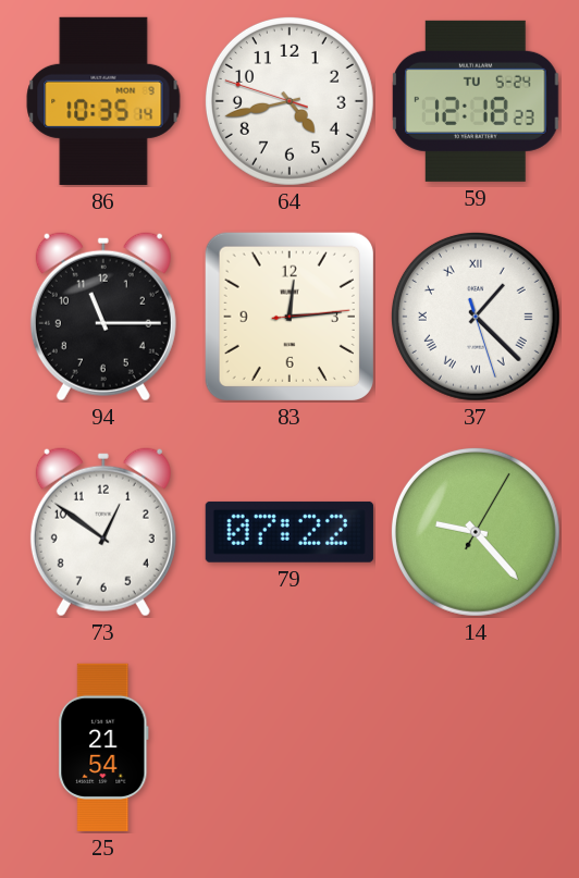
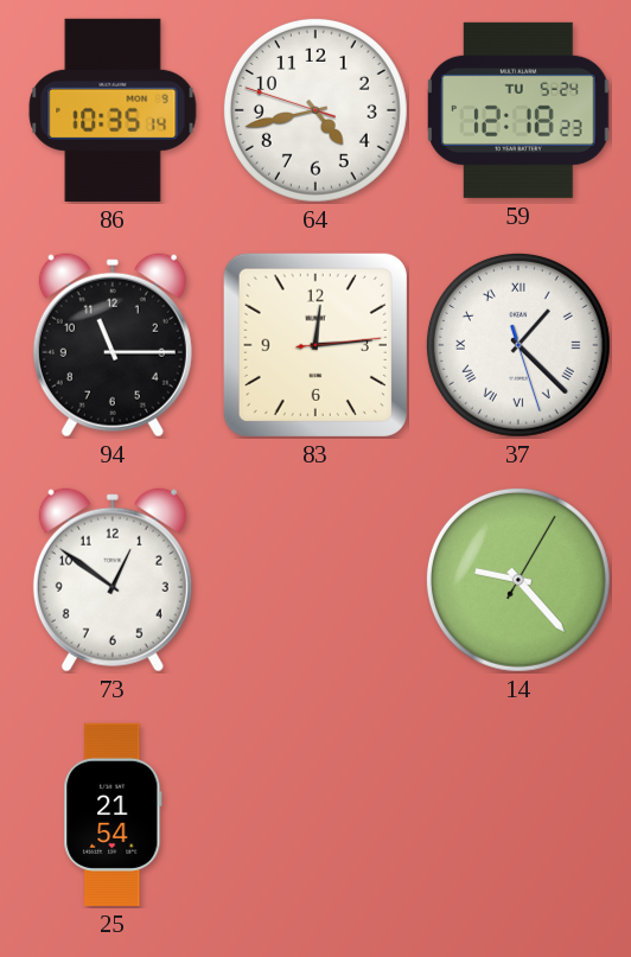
79: 07:22 -> none (289, 532)
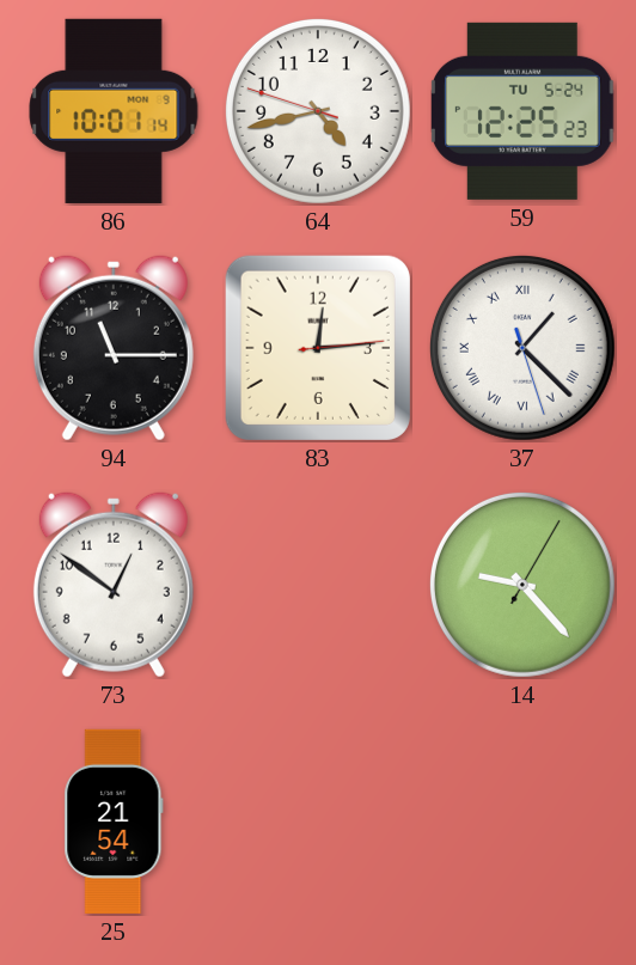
86: 10:35 -> 10:01 (114, 111)
59: 12:18 -> 12:25 (524, 111)
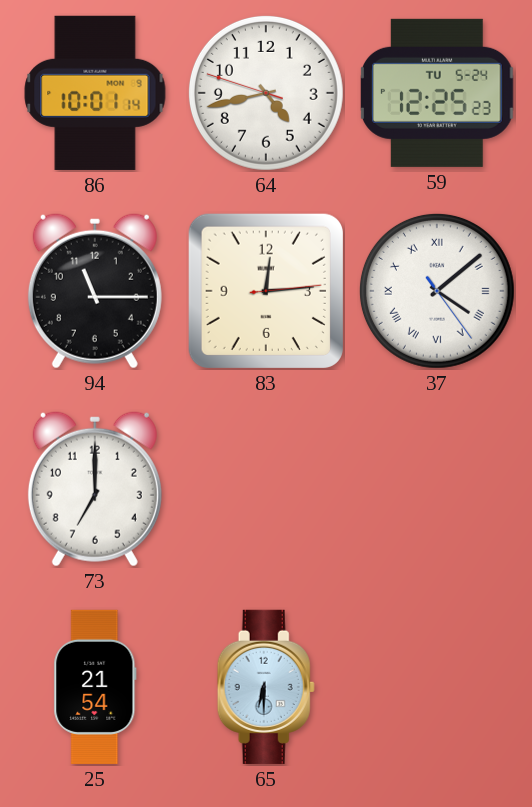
37: 1:22 -> 4:08 (437, 291)
73: 12:51 -> 7:00 (95, 489)
14: 9:23 -> none (522, 585)
65: none -> 6:30 (266, 687)
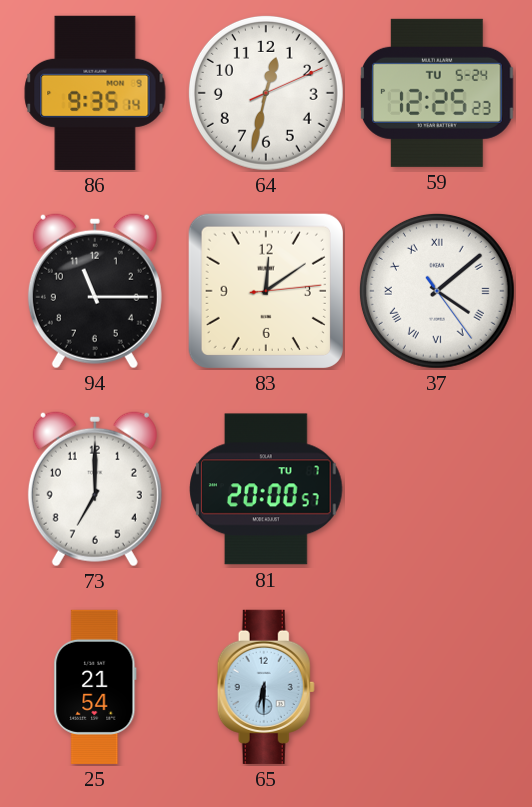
86: 10:01 -> 9:35 (95, 93)
64: 4:42 -> 12:32 (266, 93)
83: 12:14 -> 12:09 (266, 291)
81: none -> 20:00 (266, 489)
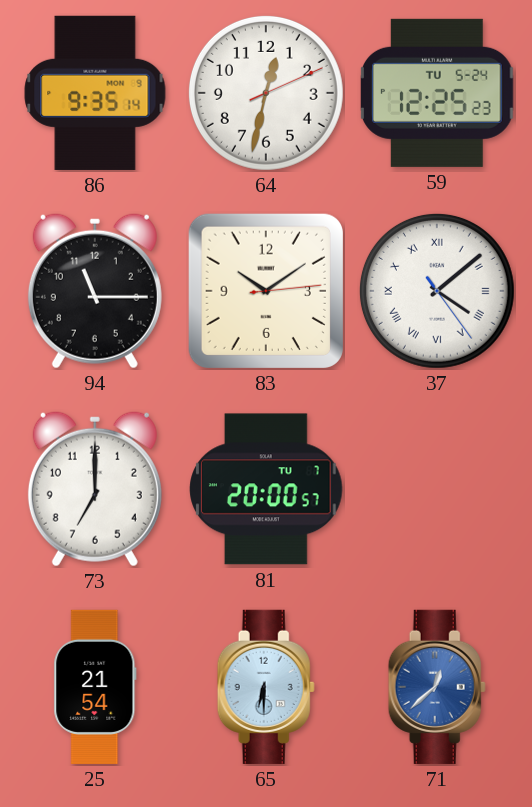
83: 12:09 -> 10:09 (266, 291)
71: none -> 12:38 (437, 687)
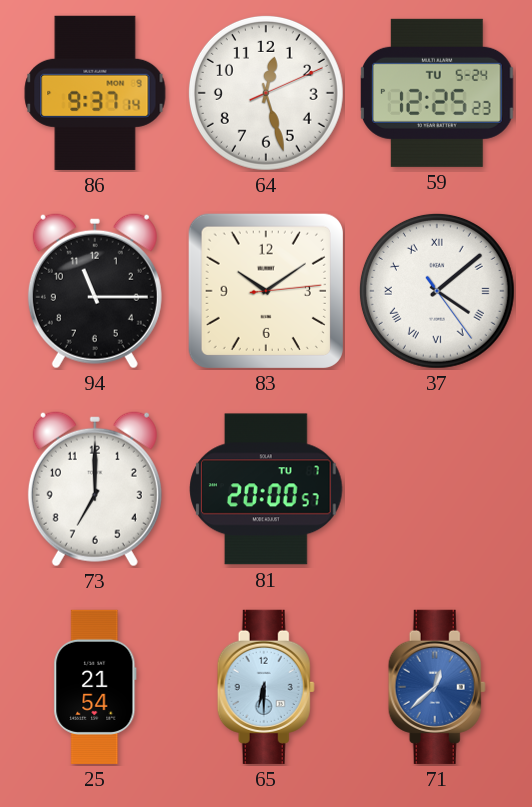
86: 9:35 -> 9:37 (95, 93)
64: 12:32 -> 12:27 (266, 93)
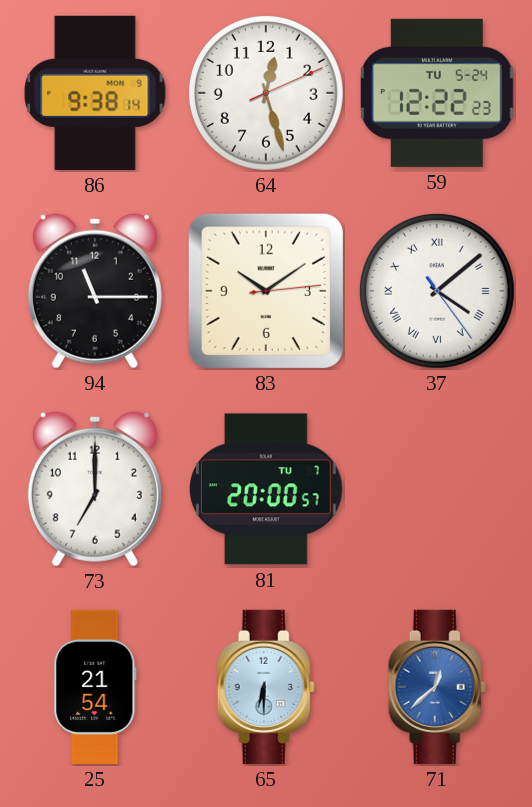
86: 9:37 -> 9:38 (95, 93)
59: 12:25 -> 12:22 (438, 93)
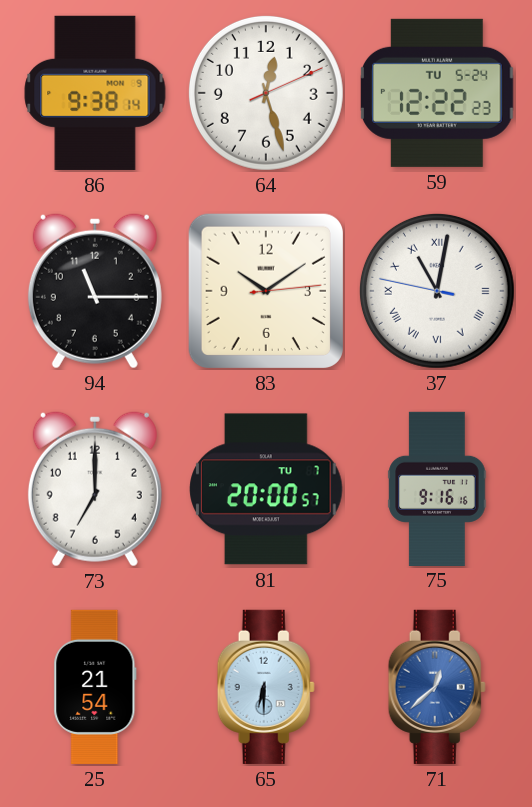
37: 4:08 -> 11:01 (437, 291)
75: none -> 9:16 (437, 488)
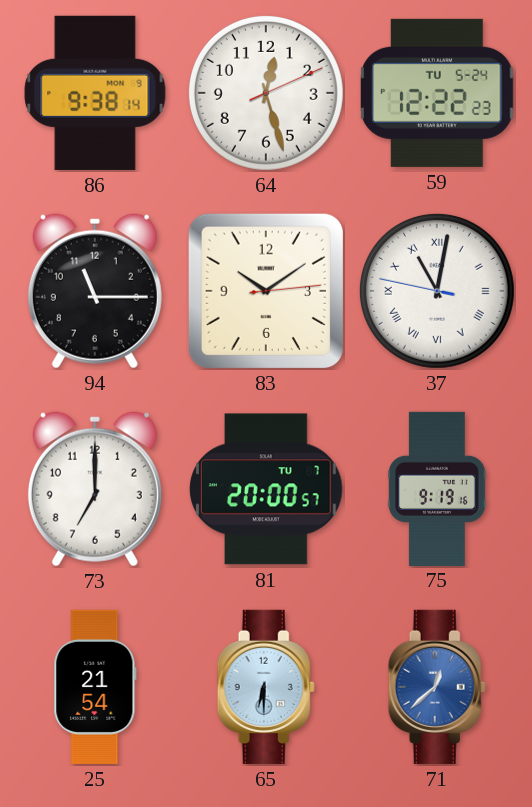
75: 9:16 -> 9:19 (437, 488)
